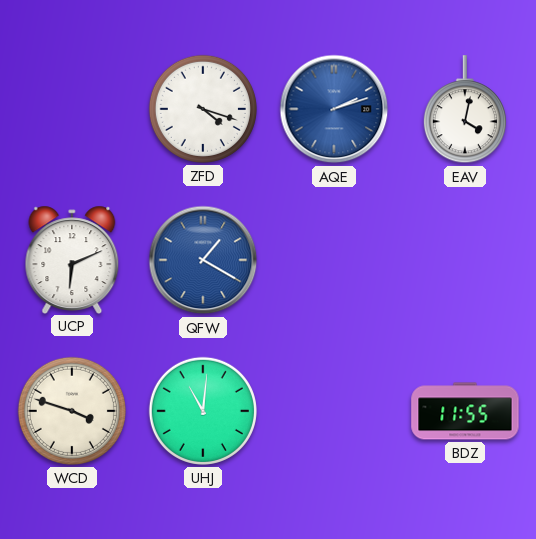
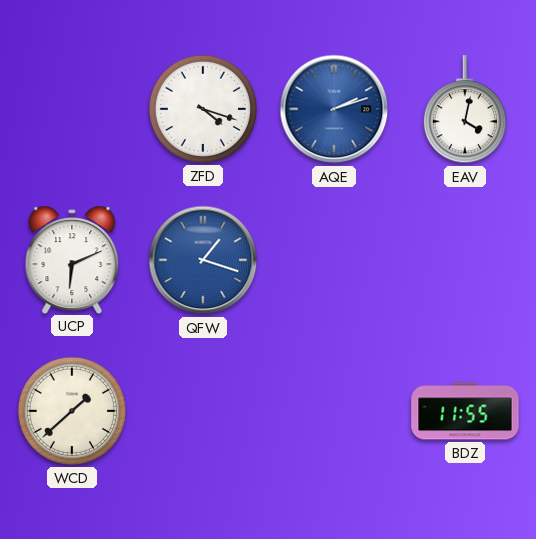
QFW: 1:20 -> 1:18 (203, 260)
WCD: 3:48 -> 1:38 (72, 411)
UHJ: 11:01 -> none (203, 411)
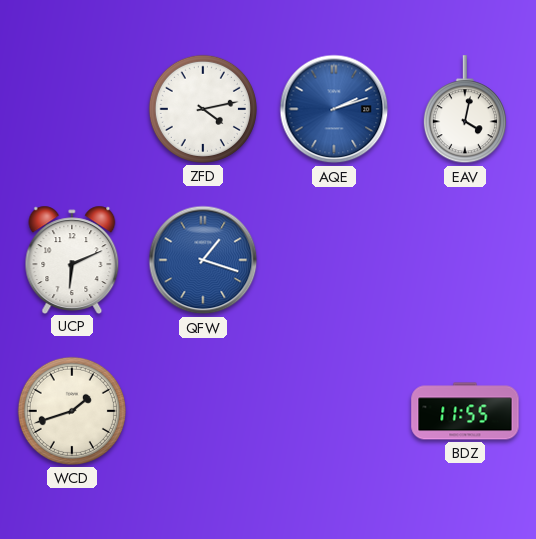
ZFD: 4:18 -> 4:13 (203, 109)
WCD: 1:38 -> 1:42 (72, 411)
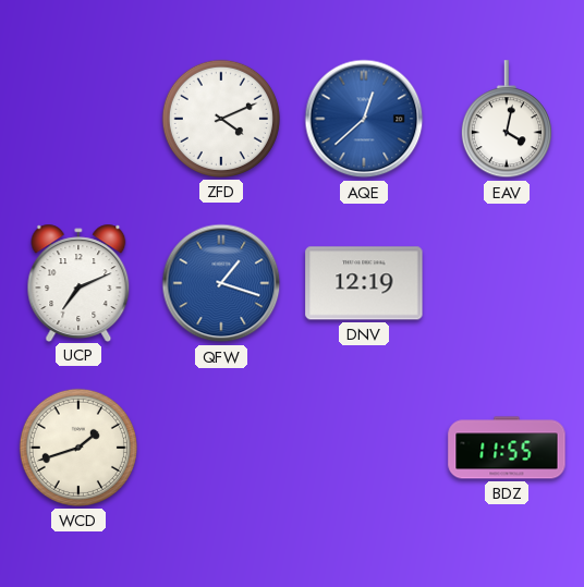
ZFD: 4:13 -> 4:11 (221, 119)
AQE: 2:12 -> 12:38 (364, 119)
UCP: 6:11 -> 7:11 (78, 282)
DNV: none -> 12:19 (364, 283)
